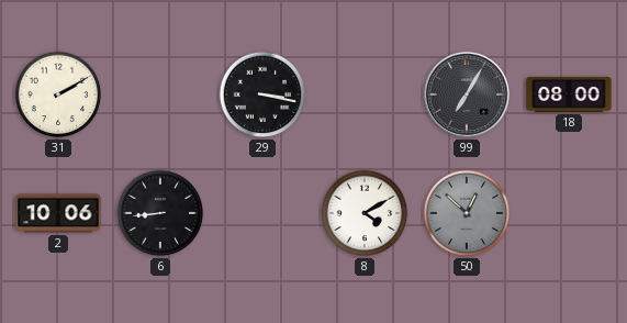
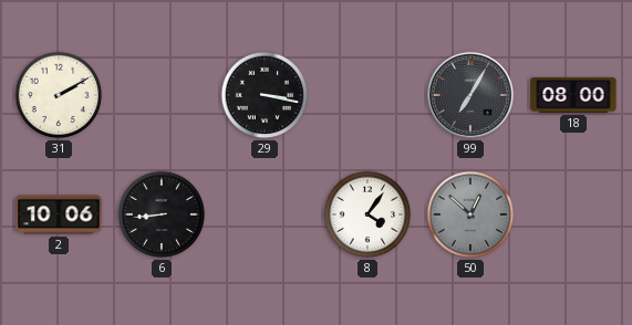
8: 4:10 -> 4:06 (367, 214)
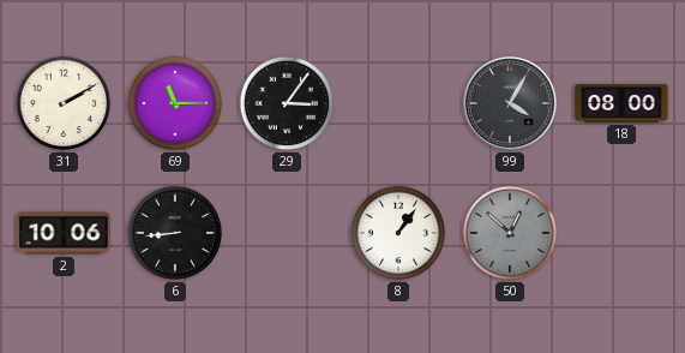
69: none -> 11:15 (175, 103)
29: 3:17 -> 3:06 (287, 103)
99: 7:05 -> 4:05 (510, 103)
8: 4:06 -> 1:06 (398, 233)
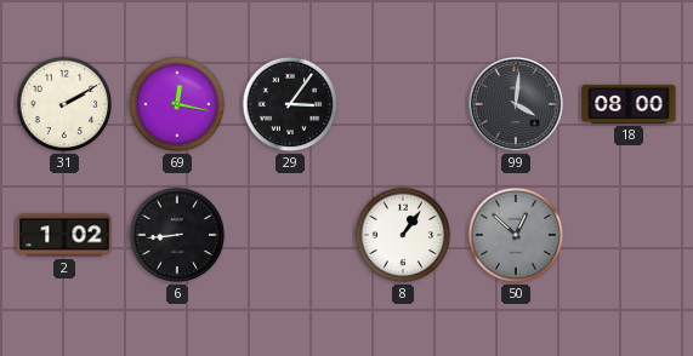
69: 11:15 -> 12:17 (177, 104)
99: 4:05 -> 4:01 (516, 104)
2: 10:06 -> 1:02 (64, 235)
